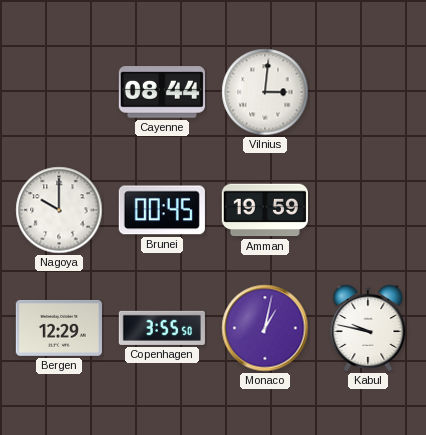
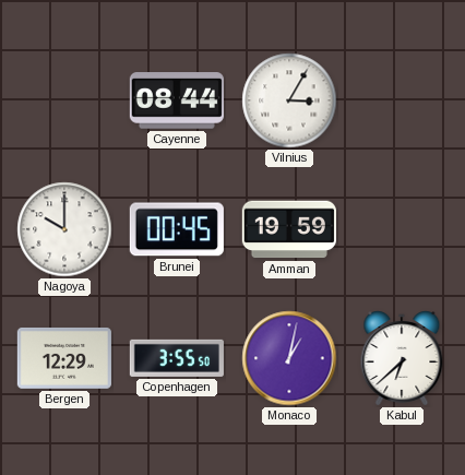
Vilnius: 3:01 -> 3:05 (289, 100)
Kabul: 9:47 -> 6:38 (402, 358)
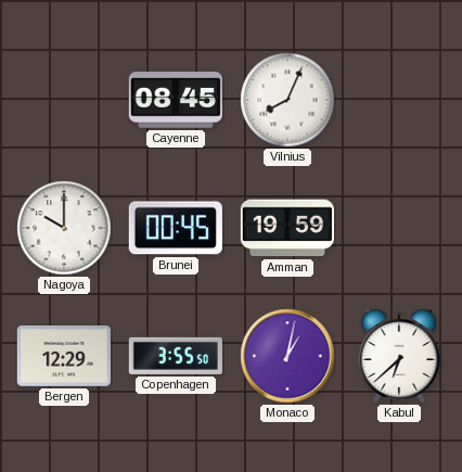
Cayenne: 08:44 -> 08:45 (176, 100)
Vilnius: 3:05 -> 8:04 (287, 100)
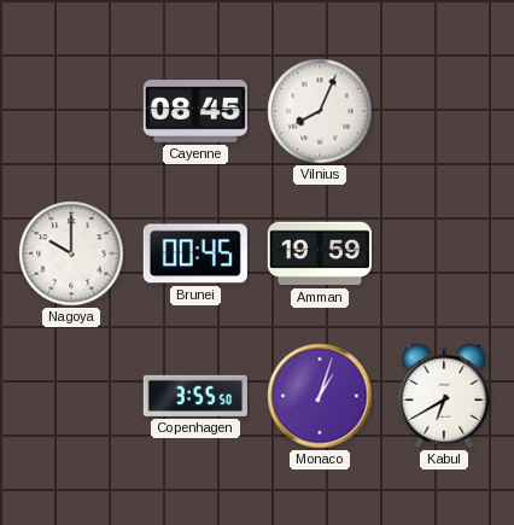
Bergen: 12:29 -> none (64, 356)
Monaco: 1:02 -> 1:03 (320, 396)
Kabul: 6:38 -> 6:40 (444, 396)
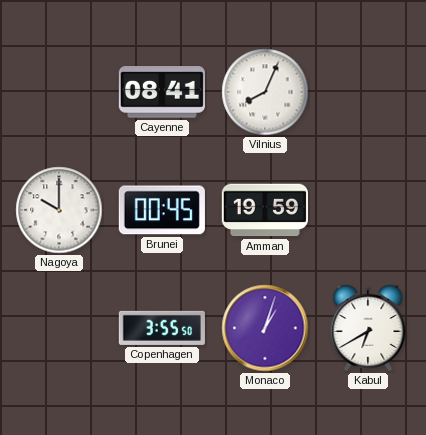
Cayenne: 08:45 -> 08:41 (162, 92)
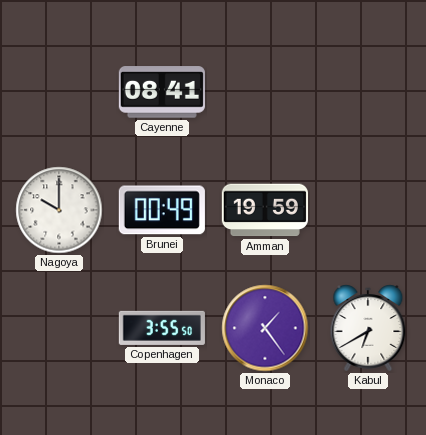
Vilnius: 8:04 -> none (265, 92)
Brunei: 00:45 -> 00:49 (162, 210)
Monaco: 1:03 -> 1:24 (265, 328)
